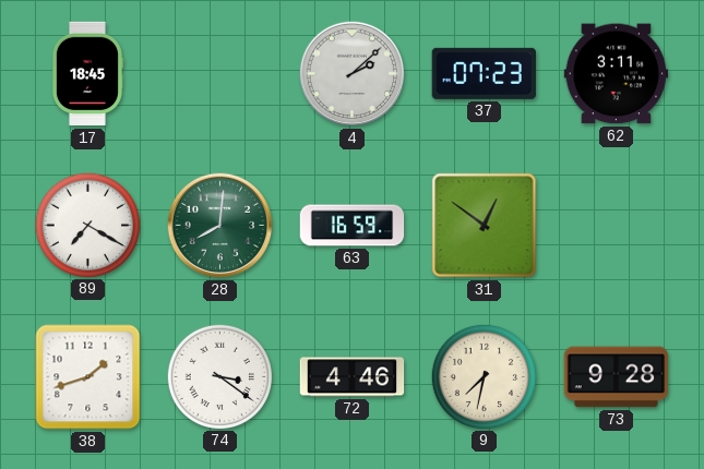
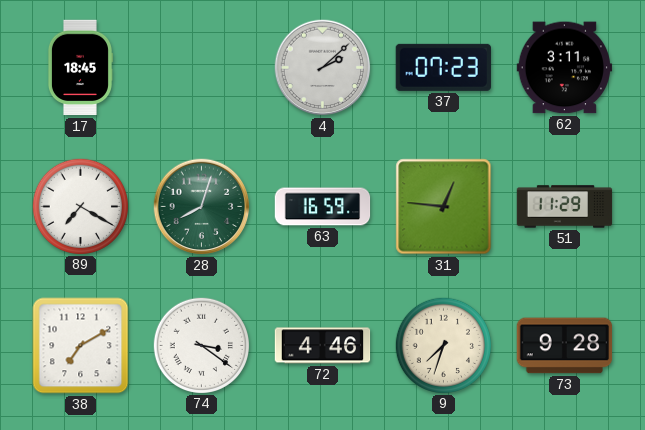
28: 8:01 -> 8:03 (202, 207)
31: 12:51 -> 12:46 (444, 207)
51: none -> 11:29 (565, 207)
38: 1:42 -> 7:10 (81, 346)
9: 7:32 -> 7:33 (443, 345)
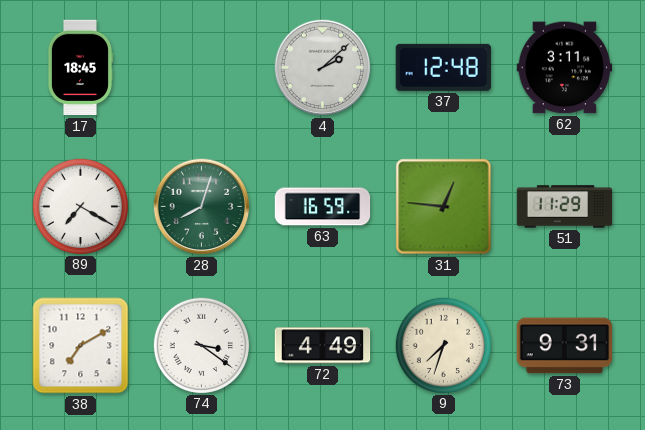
37: 07:23 -> 12:48 (443, 67)
72: 4:46 -> 4:49 (323, 346)
73: 9:28 -> 9:31 (565, 346)
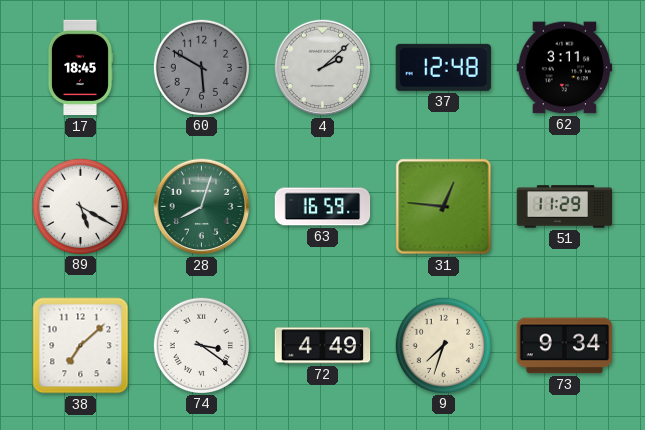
60: none -> 5:50 (201, 67)
89: 7:20 -> 5:20 (80, 206)
38: 7:10 -> 7:08 (81, 346)
73: 9:31 -> 9:34 (565, 346)
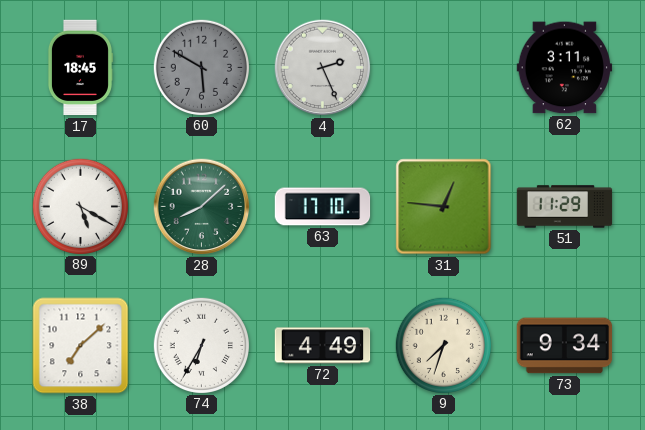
4: 2:08 -> 2:26 (323, 68)
37: 12:48 -> none (443, 67)
28: 8:03 -> 8:08 (202, 207)
63: 16:59 -> 17:10 (323, 207)
74: 3:21 -> 6:35 (201, 345)
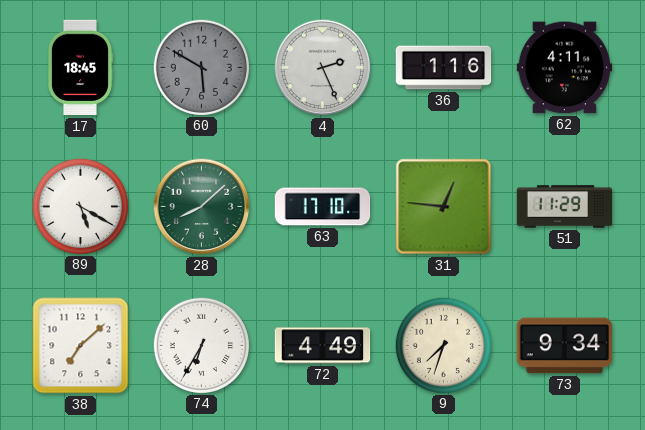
36: none -> 1:16 (444, 68)
62: 3:11 -> 4:11 (565, 68)
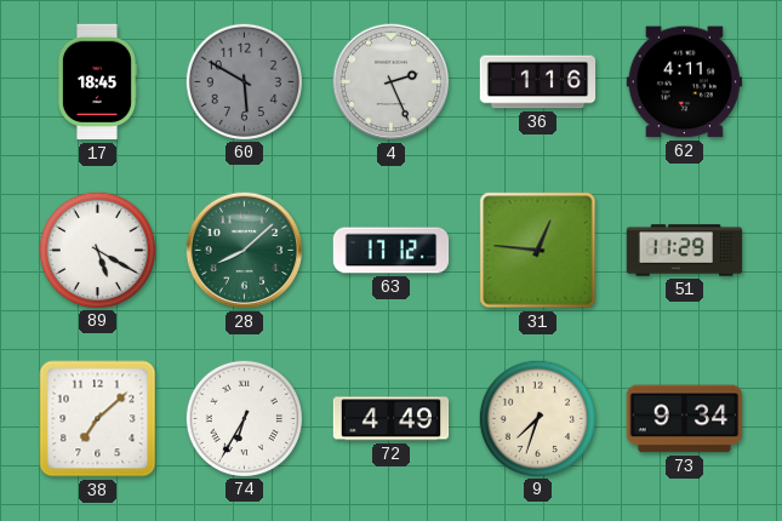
63: 17:10 -> 17:12 (392, 251)
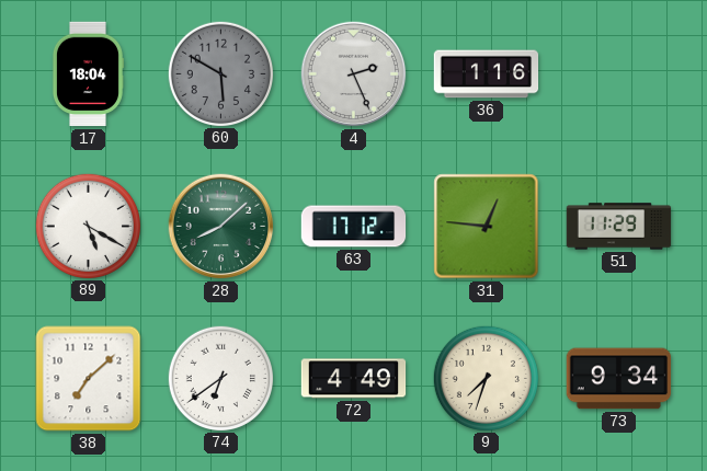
17: 18:45 -> 18:04 (88, 74)
62: 4:11 -> none (685, 82)
74: 6:35 -> 6:39 (220, 378)
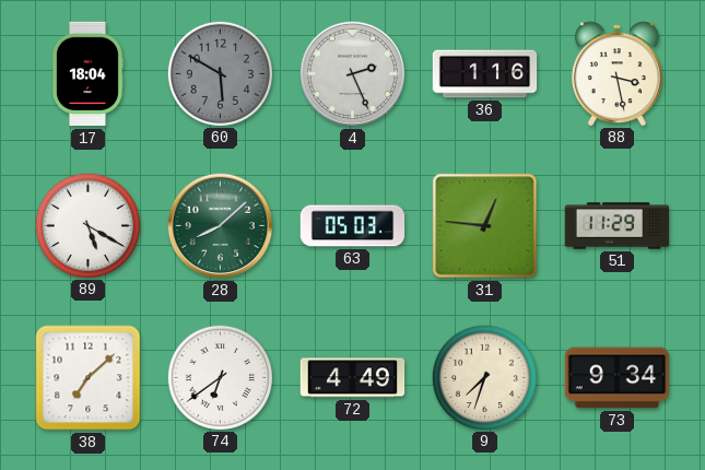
88: none -> 3:28 (616, 73)
63: 17:12 -> 05:03 (353, 226)
